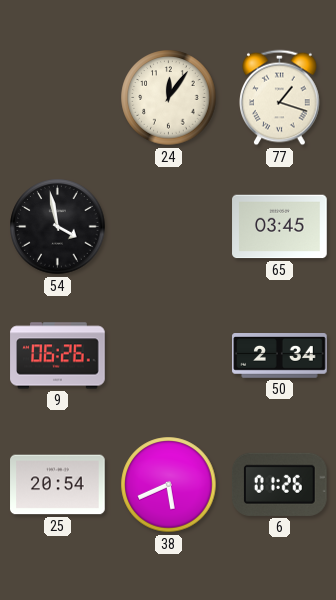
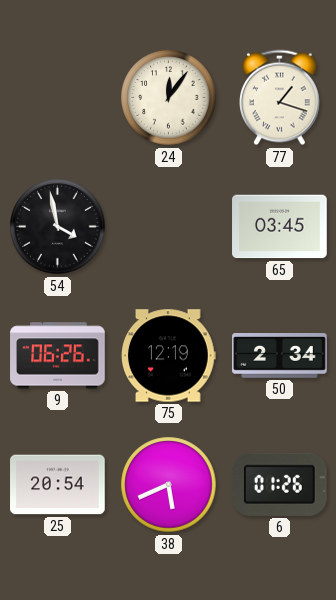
75: none -> 12:19 (169, 356)
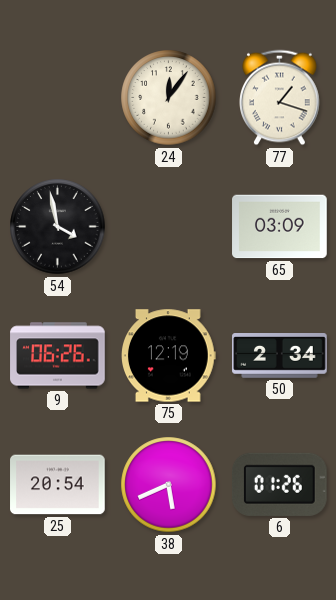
65: 03:45 -> 03:09 (280, 227)
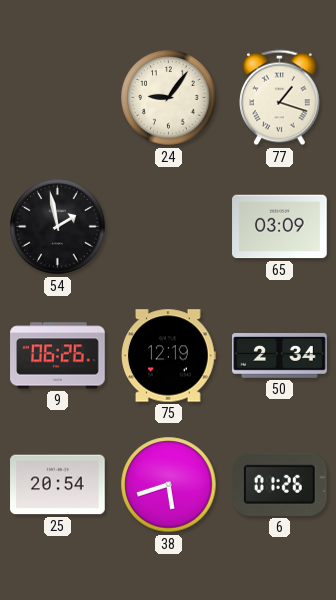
24: 12:06 -> 9:06 (169, 98)
54: 3:58 -> 1:58 (58, 227)
38: 5:41 -> 5:42 (169, 485)
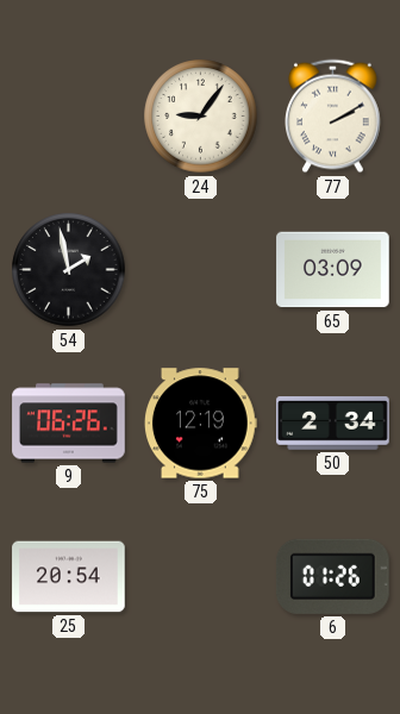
77: 1:18 -> 2:10 (333, 117)
38: 5:42 -> none (169, 485)
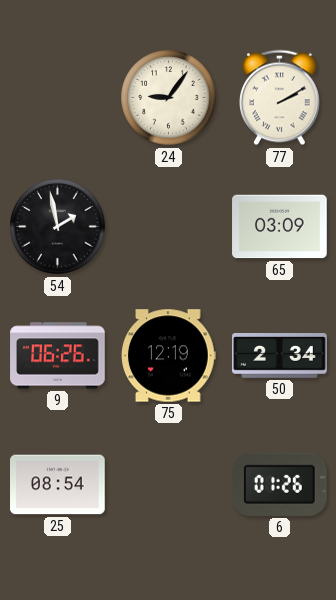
25: 20:54 -> 08:54 (58, 485)
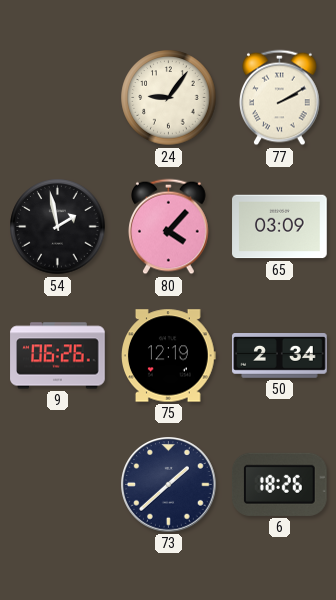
80: none -> 4:07 (169, 227)
25: 08:54 -> none (58, 485)
73: none -> 1:38 (169, 485)
6: 01:26 -> 18:26 (280, 484)
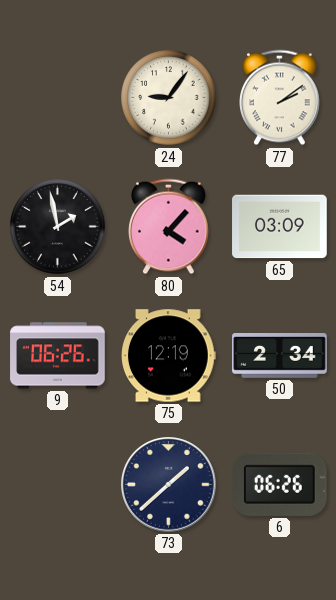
77: 2:10 -> 2:09 (280, 98)
6: 18:26 -> 06:26 (280, 484)
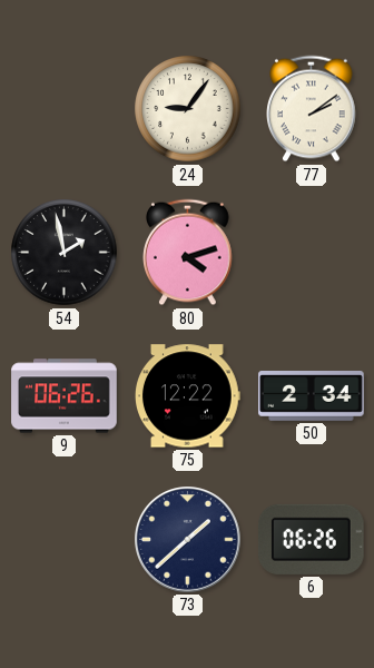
80: 4:07 -> 4:12 (188, 253)
65: 03:09 -> none (280, 227)
75: 12:19 -> 12:22 (188, 396)
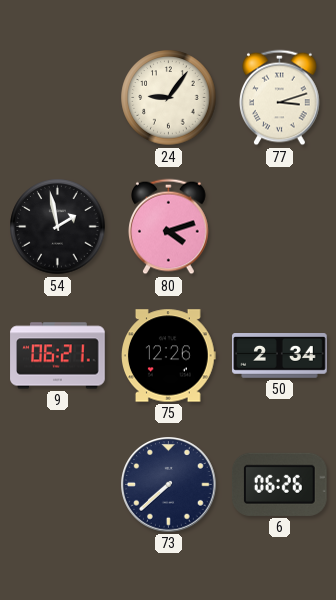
77: 2:09 -> 3:12 (280, 98)
9: 06:26 -> 06:21 (58, 356)
75: 12:22 -> 12:26 (169, 356)
73: 1:38 -> 7:38 (169, 485)
